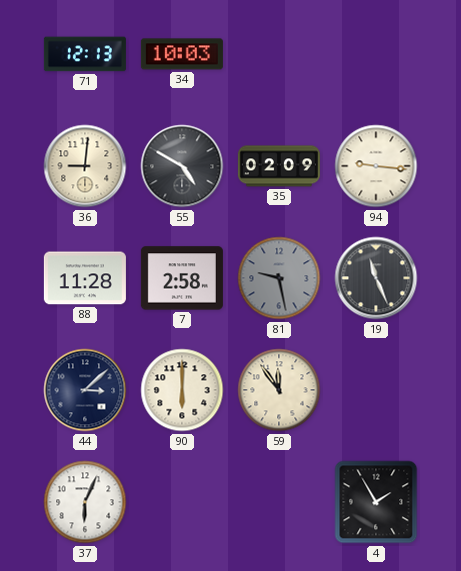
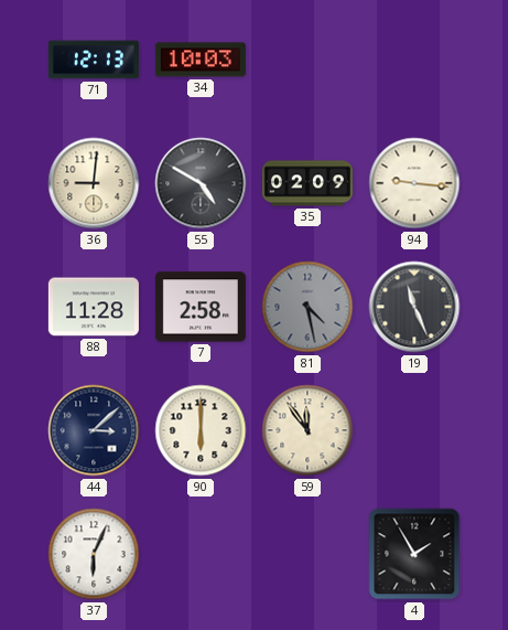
81: 9:28 -> 4:28 (307, 307)
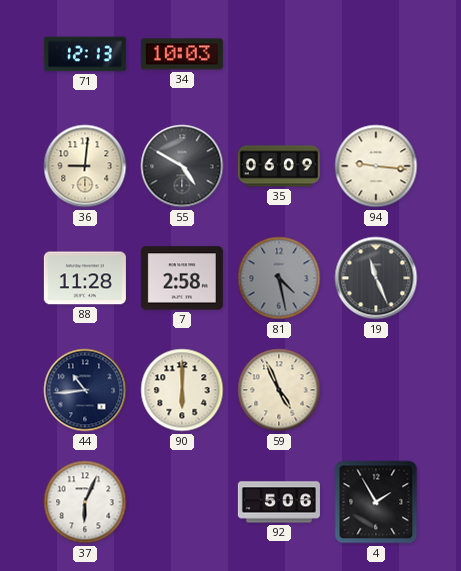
35: 02:09 -> 06:09 (279, 166)
44: 3:08 -> 10:44 (85, 390)
59: 11:54 -> 4:56 (279, 390)
92: none -> 5:06 (279, 502)
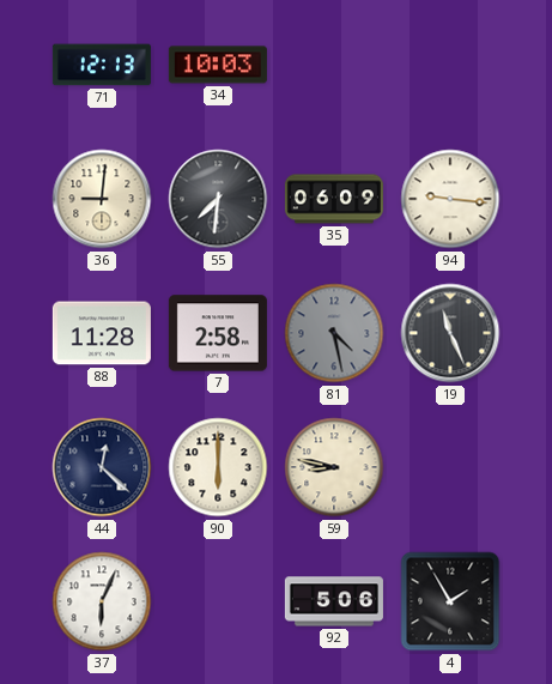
55: 4:50 -> 7:31 (218, 199)
44: 10:44 -> 12:22 (102, 467)
59: 4:56 -> 8:47 (334, 467)
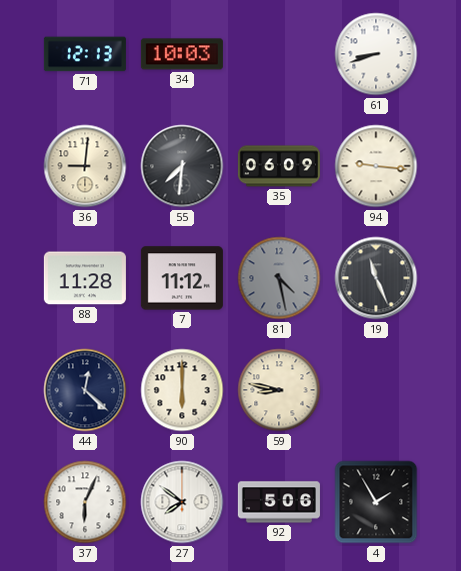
61: none -> 8:42 (376, 54)
7: 2:58 -> 11:12 (182, 278)
27: none -> 7:51 (182, 502)
